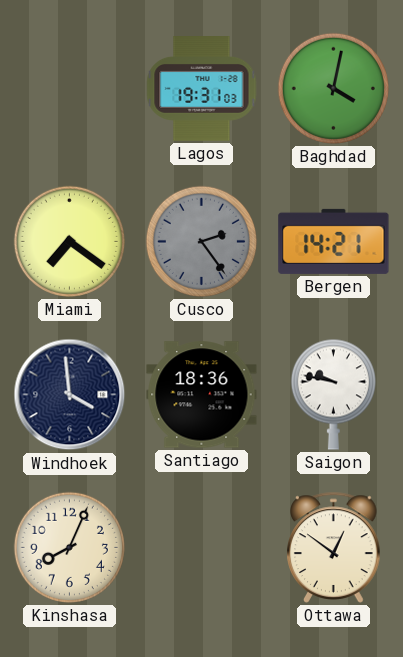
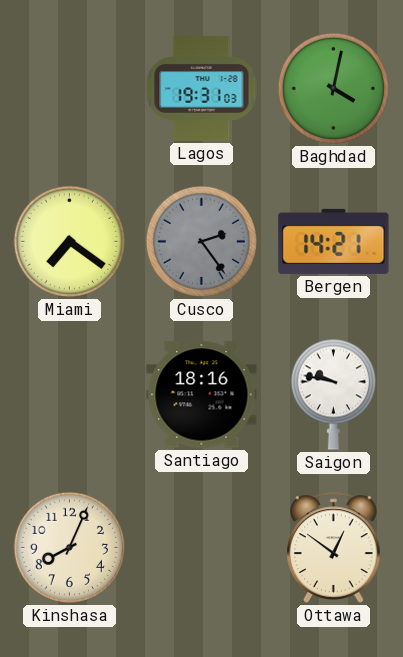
Windhoek: 3:59 -> none (70, 395)
Santiago: 18:36 -> 18:16 (202, 395)
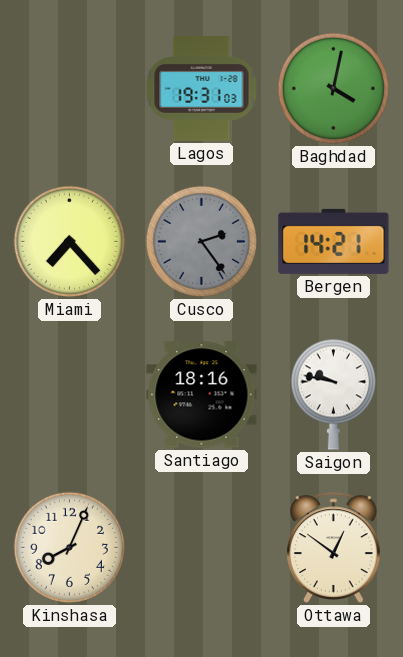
Miami: 7:21 -> 7:23 (69, 241)
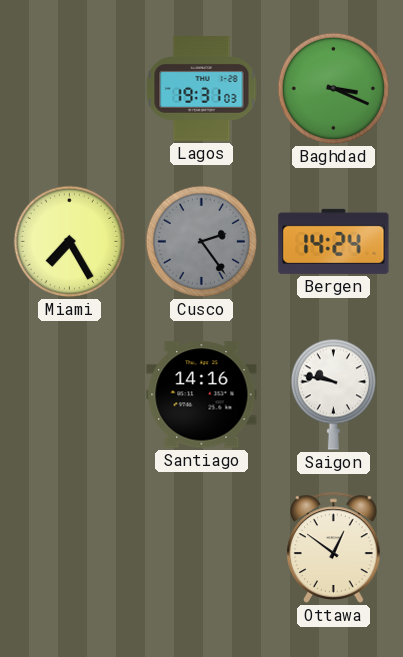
Baghdad: 4:02 -> 3:19 (333, 88)
Miami: 7:23 -> 7:25 (69, 241)
Bergen: 14:21 -> 14:24 (334, 241)
Santiago: 18:16 -> 14:16 (202, 395)
Kinshasa: 8:04 -> none (69, 547)
